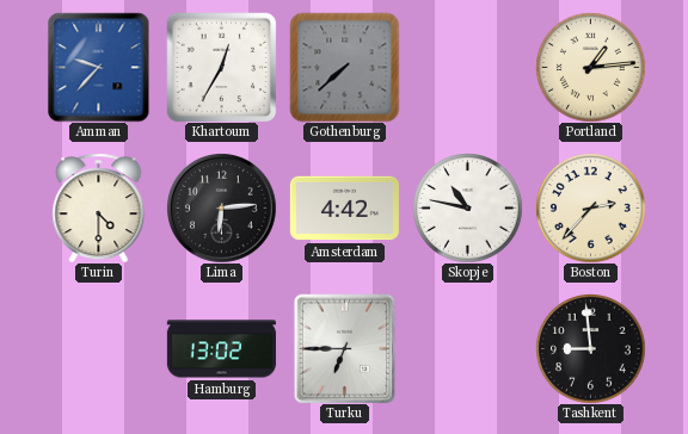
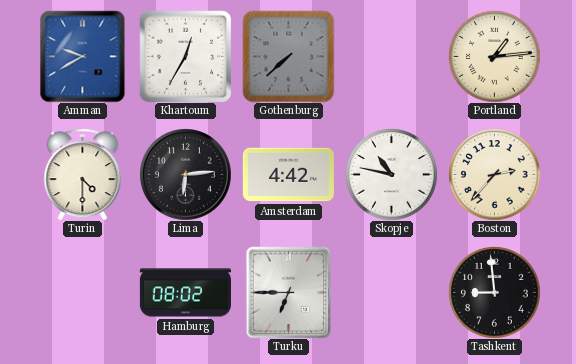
Amman: 9:37 -> 9:40 (83, 56)
Hamburg: 13:02 -> 08:02 (185, 293)
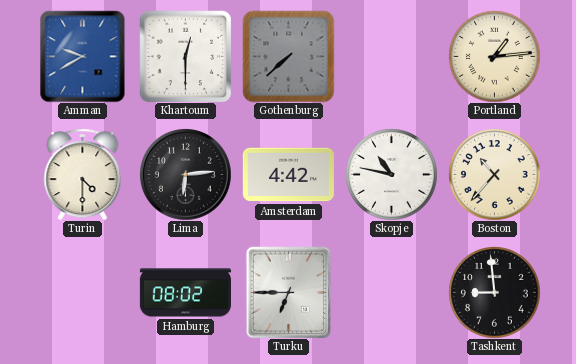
Khartoum: 12:35 -> 12:30 (185, 56)
Boston: 2:37 -> 10:37 (494, 174)
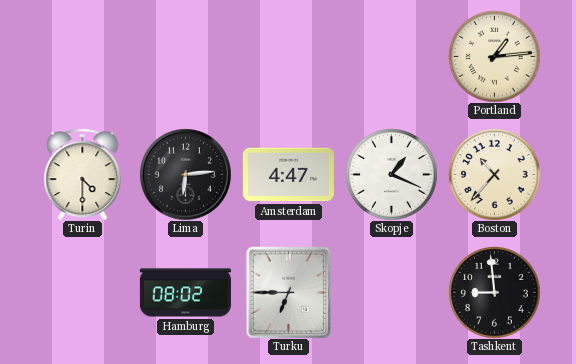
Amman: 9:40 -> none (83, 56)
Khartoum: 12:30 -> none (185, 56)
Gothenburg: 7:38 -> none (288, 56)
Amsterdam: 4:42 -> 4:47 (288, 175)
Skopje: 10:47 -> 1:19 (391, 174)
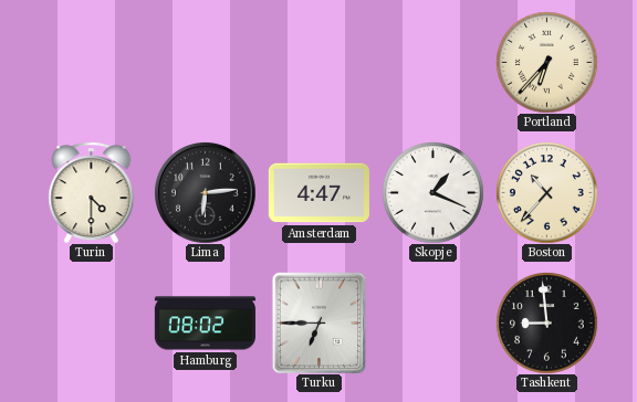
Portland: 1:14 -> 6:37 (546, 62)
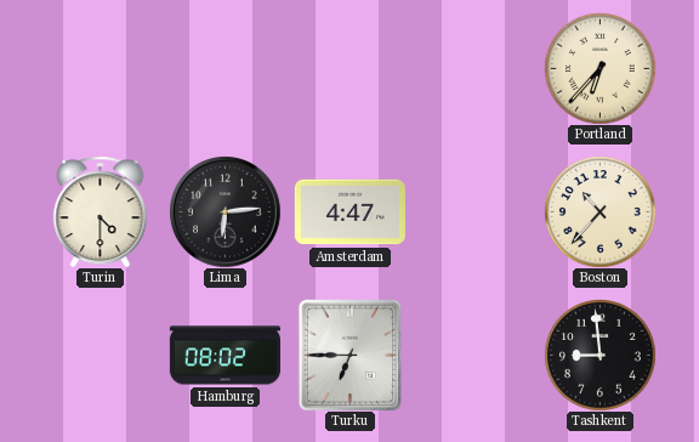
Skopje: 1:19 -> none (432, 192)
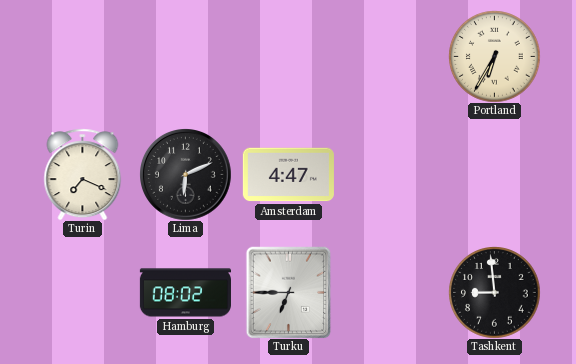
Portland: 6:37 -> 6:35 (494, 56)
Turin: 4:30 -> 7:19 (83, 174)
Lima: 6:14 -> 6:11 (186, 175)
Boston: 10:37 -> none (599, 211)
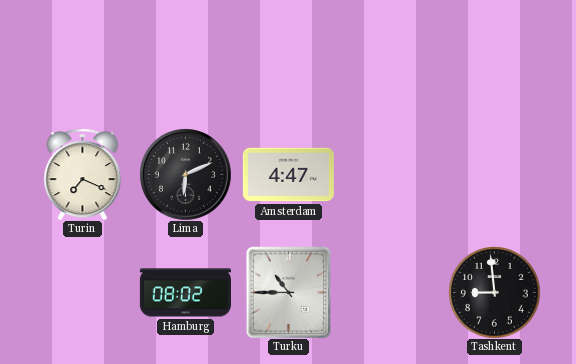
Portland: 6:35 -> none (494, 56)
Turku: 6:45 -> 10:45 (289, 292)
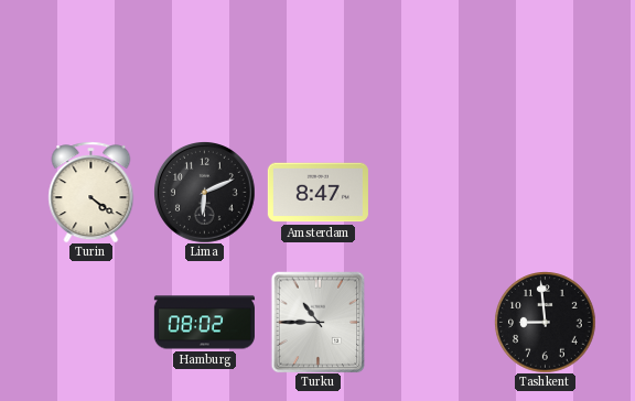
Turin: 7:19 -> 4:21 (92, 192)
Amsterdam: 4:47 -> 8:47 (317, 193)
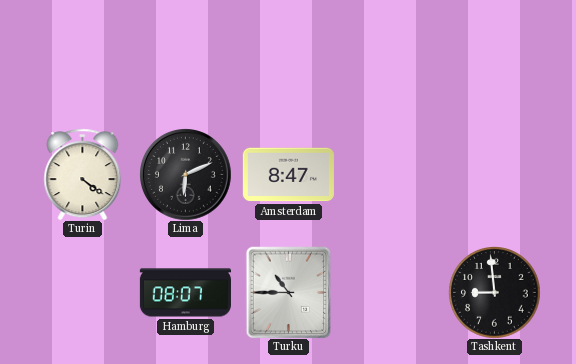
Hamburg: 08:02 -> 08:07 (185, 293)
